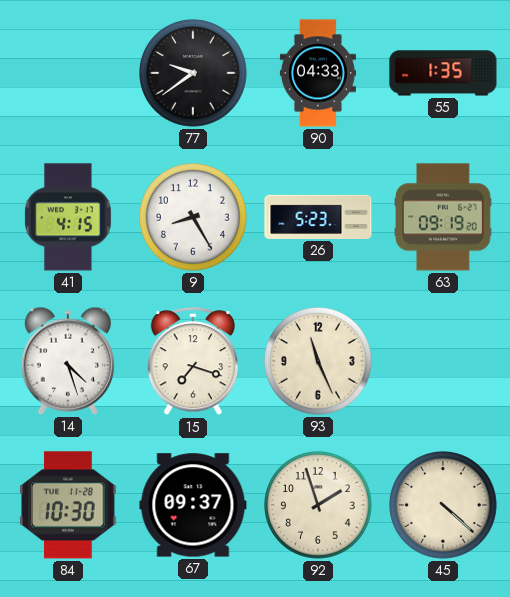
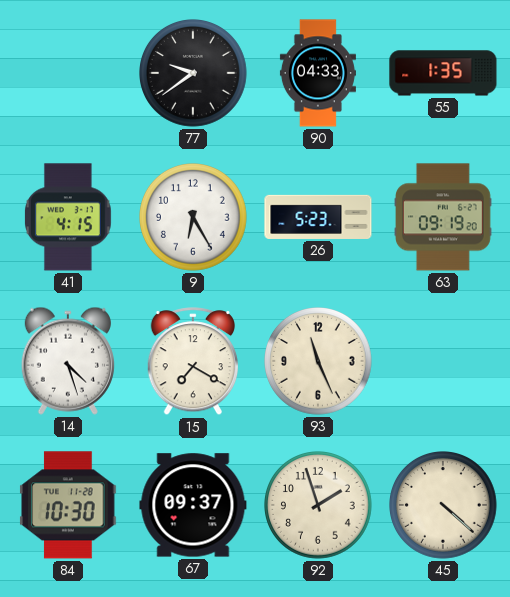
9: 8:25 -> 6:25 (194, 218)
15: 7:18 -> 7:20 (192, 362)
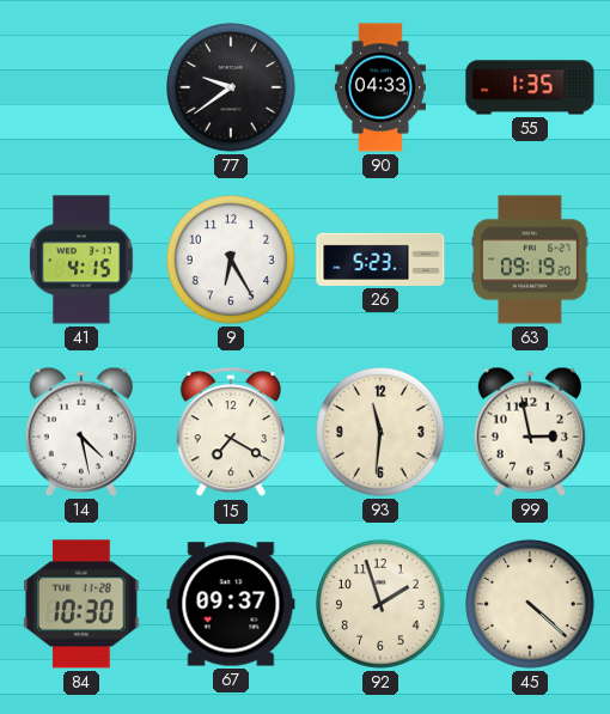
14: 4:27 -> 4:28 (81, 432)
93: 11:26 -> 11:31 (382, 433)
99: none -> 2:58 (530, 432)
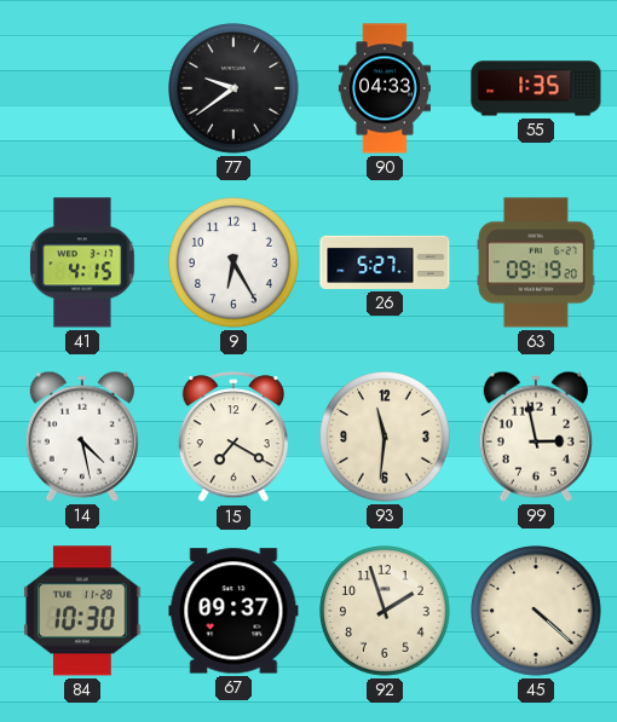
26: 5:23 -> 5:27 (385, 262)
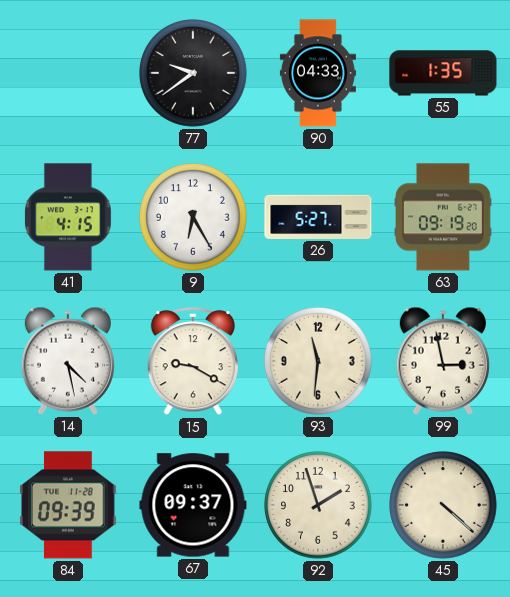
15: 7:20 -> 9:20 (192, 362)
84: 10:30 -> 09:39 (68, 505)
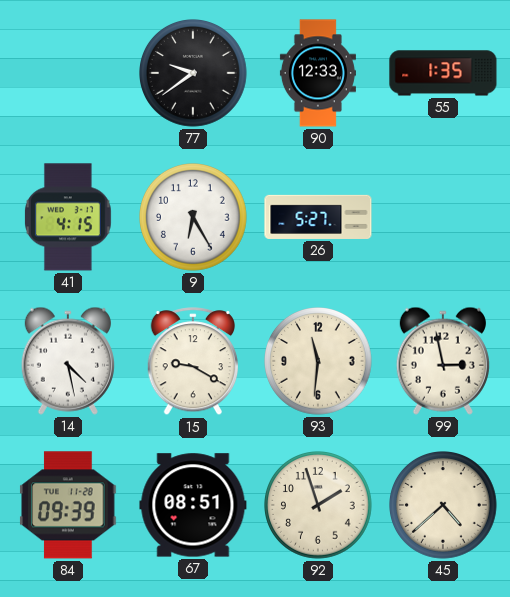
90: 04:33 -> 12:33 (318, 73)
63: 09:19 -> none (444, 217)
67: 09:37 -> 08:51 (193, 505)
45: 4:22 -> 4:38 (444, 506)
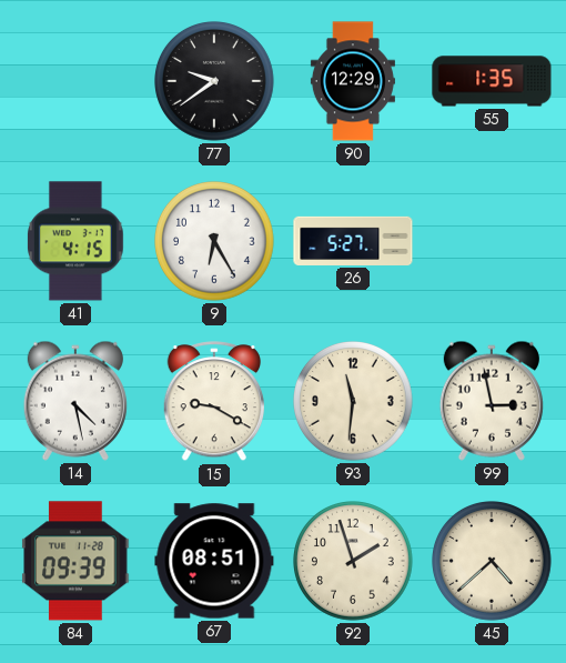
90: 12:33 -> 12:29 (353, 81)
